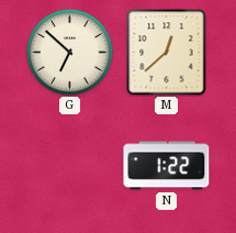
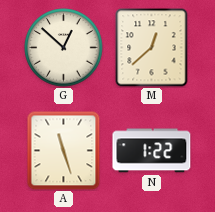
G: 6:52 -> 12:52 (64, 48)
A: none -> 11:27 (64, 151)
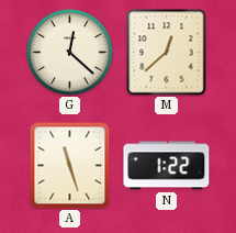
G: 12:52 -> 12:22 (70, 53)
